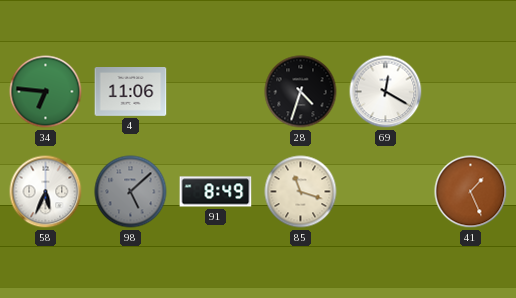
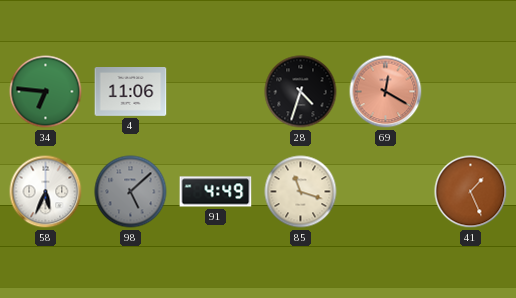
69 dial: white -> salmon (386, 92)
91: 8:49 -> 4:49 (216, 192)
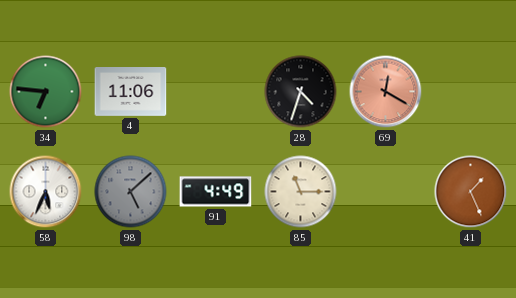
85: 11:18 -> 11:15 (301, 192)
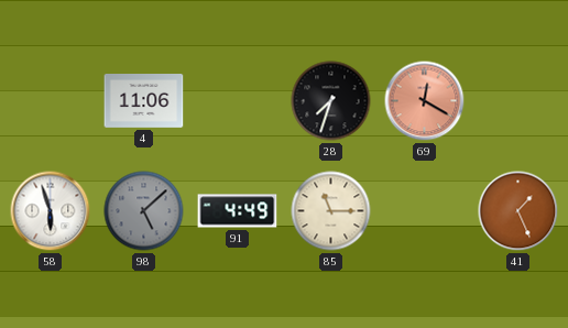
34: 6:46 -> none (46, 92)
28: 4:33 -> 7:33 (331, 101)
58: 5:34 -> 5:57 (51, 211)
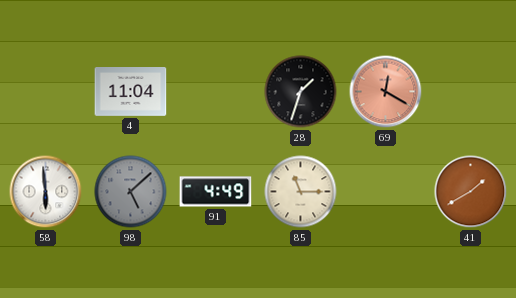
4: 11:06 -> 11:04 (131, 92)
28: 7:33 -> 1:33 (301, 92)
58: 5:57 -> 5:59 (46, 192)
41: 1:26 -> 1:40 (471, 192)
